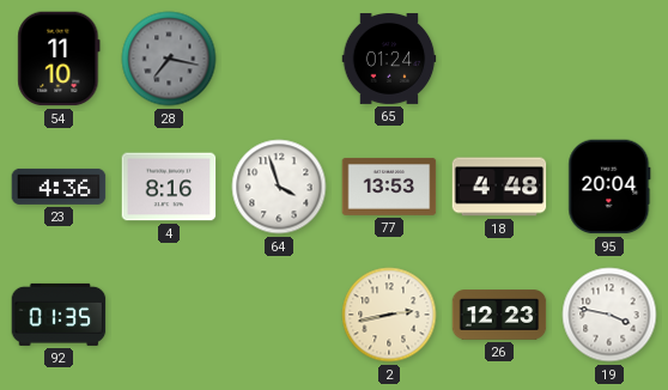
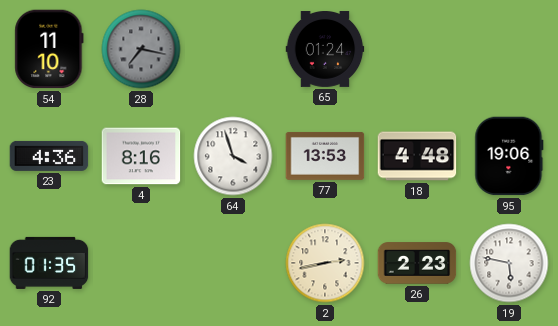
95: 20:04 -> 19:06 (509, 156)
26: 12:23 -> 2:23 (417, 263)
19: 3:47 -> 5:47 (509, 263)
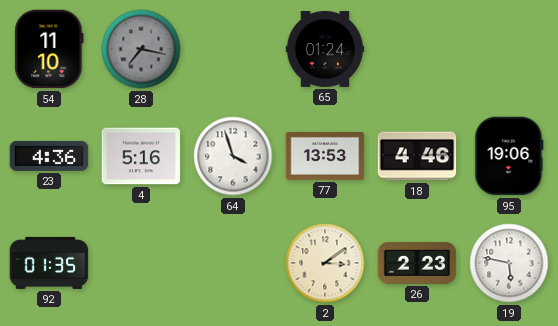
4: 8:16 -> 5:16 (141, 156)
18: 4:48 -> 4:46 (417, 156)
2: 2:43 -> 3:09 (325, 263)
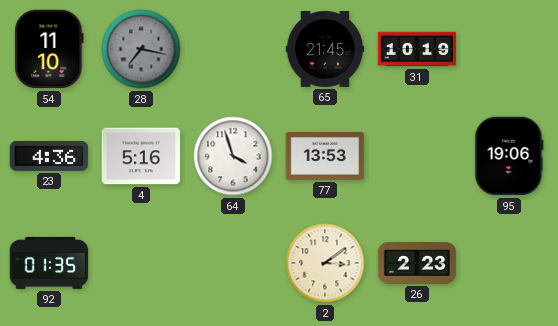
65: 01:24 -> 21:45 (325, 50)
31: none -> 10:19 (417, 49)
18: 4:46 -> none (417, 156)
19: 5:47 -> none (509, 263)
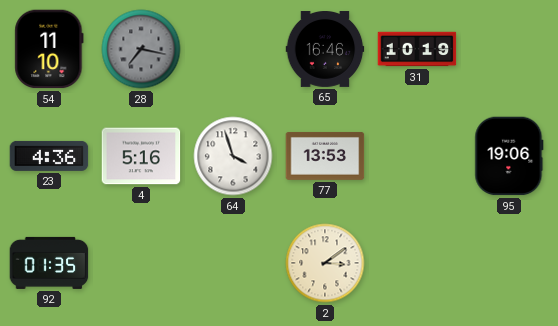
65: 21:45 -> 16:46 (325, 50)
26: 2:23 -> none (417, 263)
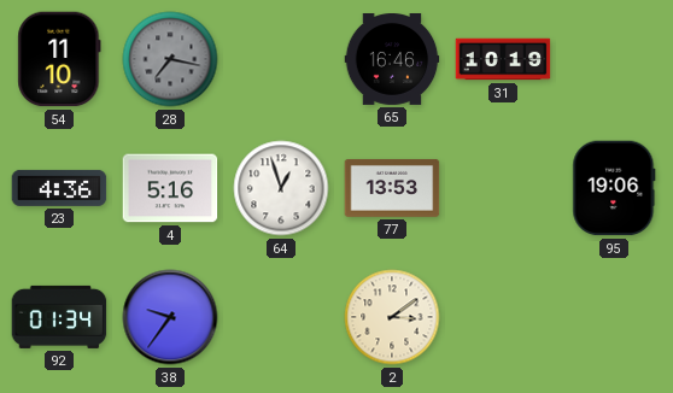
64: 3:57 -> 12:57 (281, 188)
92: 01:35 -> 01:34 (59, 317)
38: none -> 9:36 (170, 317)
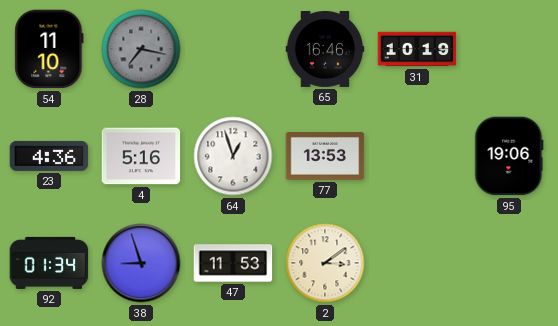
38: 9:36 -> 8:57 (141, 263)
47: none -> 11:53 (233, 263)
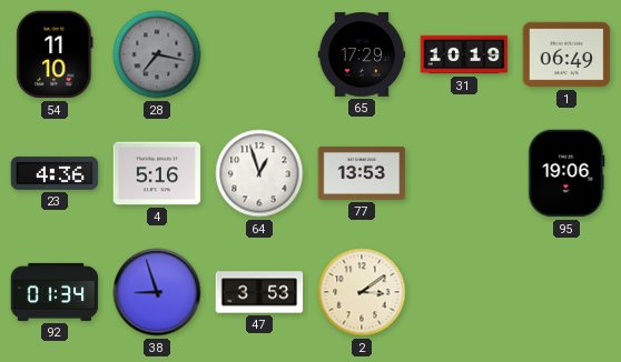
65: 16:46 -> 17:29 (362, 56)
1: none -> 06:49 (566, 54)
47: 11:53 -> 3:53 (259, 292)
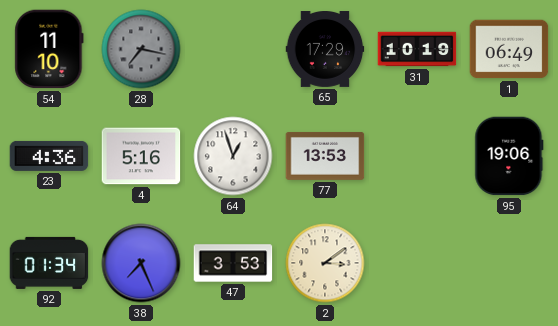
38: 8:57 -> 7:26 (141, 263)
